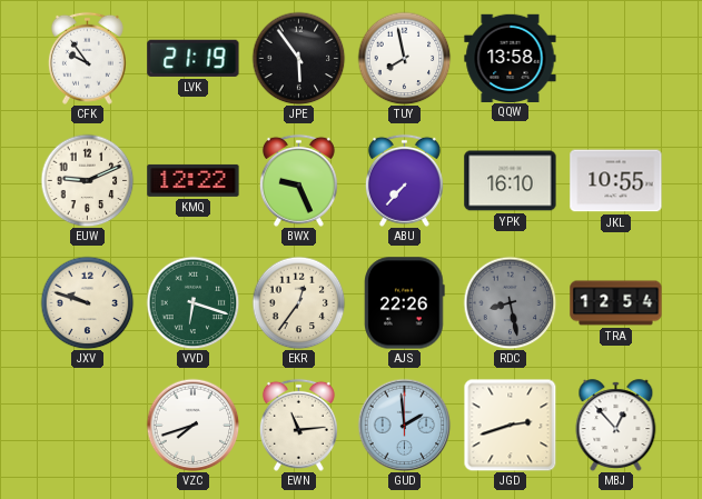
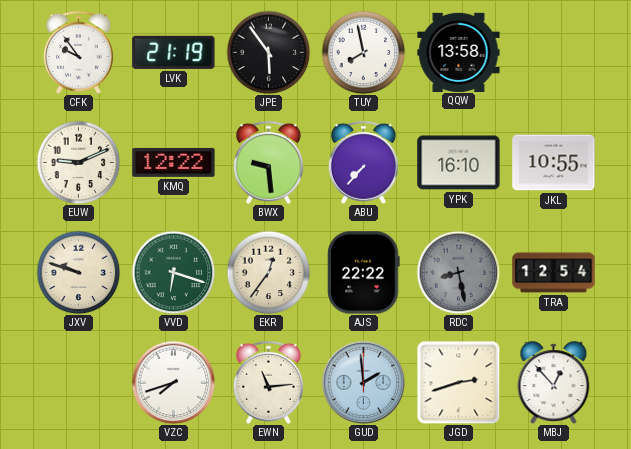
BWX: 9:26 -> 9:29 (268, 162)
AJS: 22:26 -> 22:22 (364, 273)
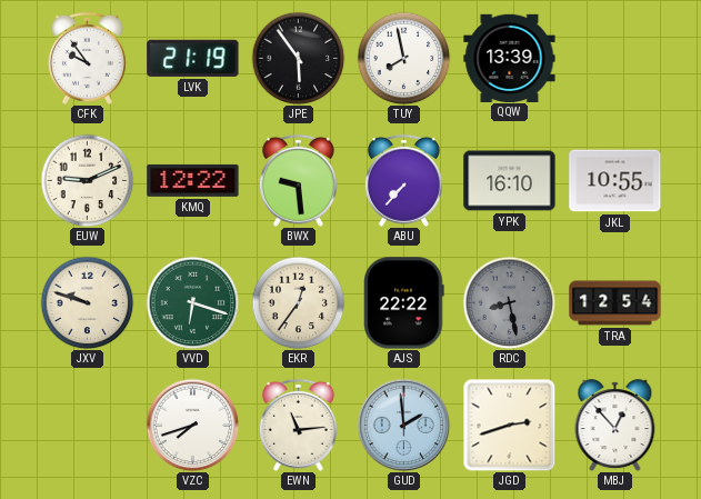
QQW: 13:58 -> 13:39 (510, 58)
